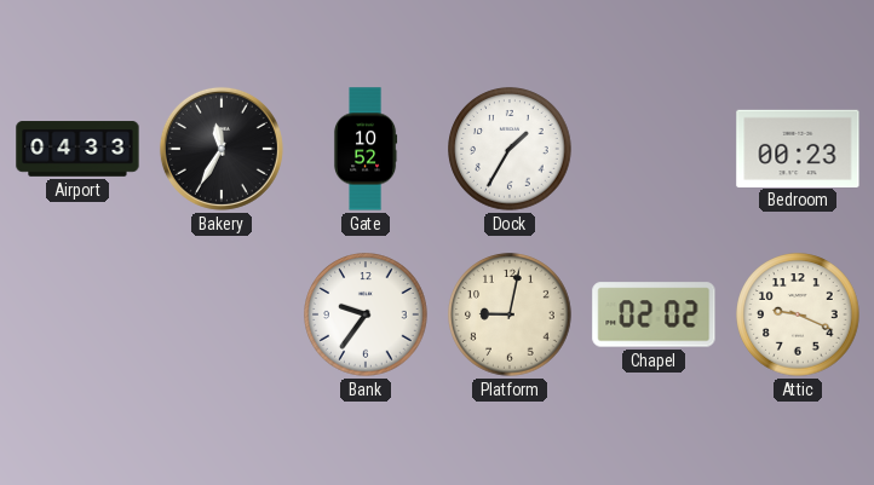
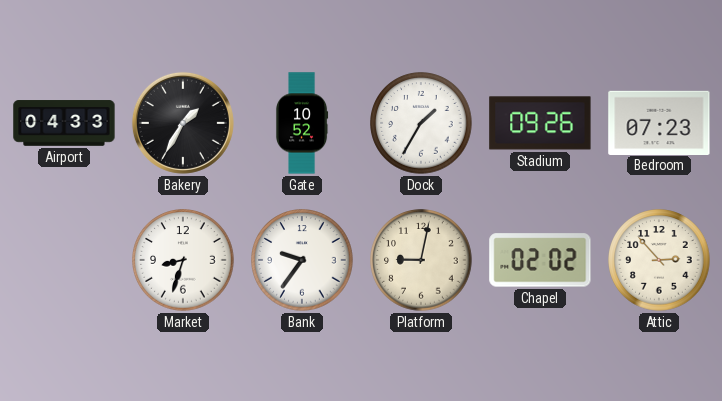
Bakery: 11:35 -> 1:35 (183, 123)
Stadium: none -> 09:26 (540, 123)
Bedroom: 00:23 -> 07:23 (659, 122)
Market: none -> 8:33 (183, 260)
Attic: 9:19 -> 2:53 (659, 260)
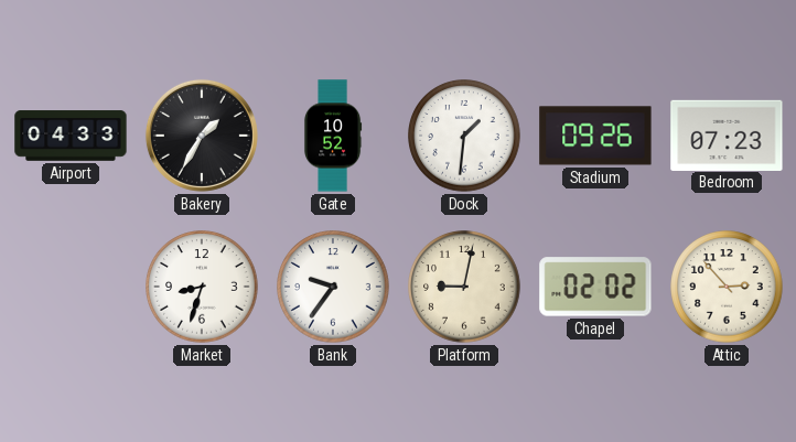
Dock: 1:35 -> 1:31 (464, 136)
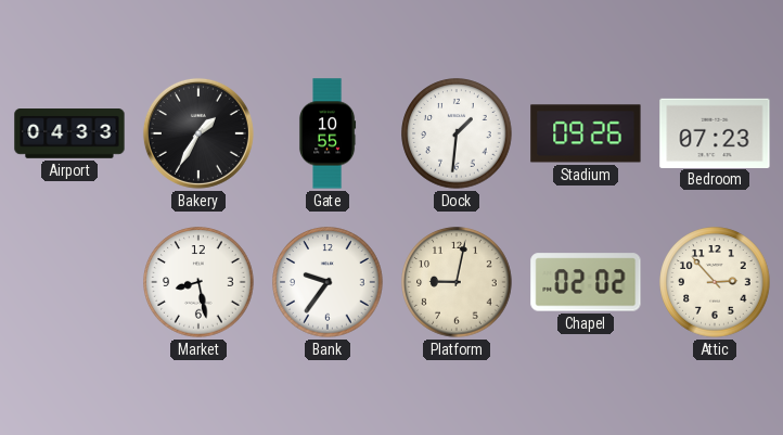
Gate: 10:52 -> 10:55 (328, 133)
Market: 8:33 -> 8:28 (198, 282)
